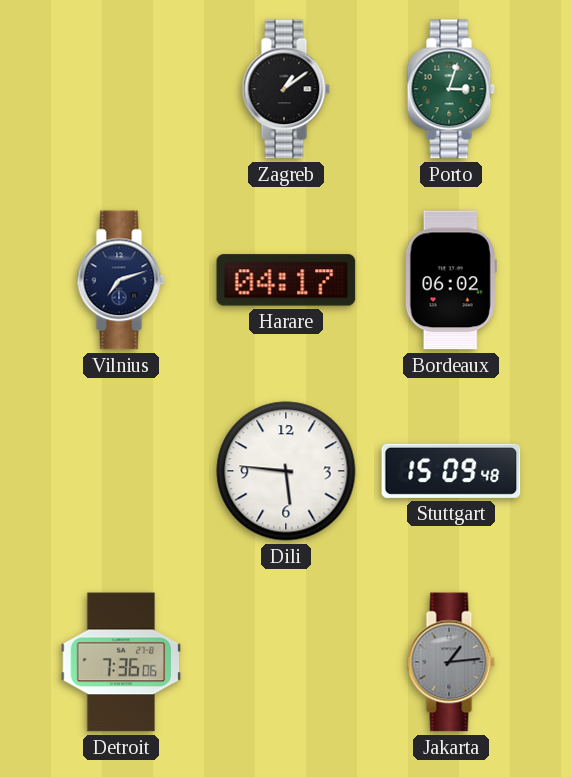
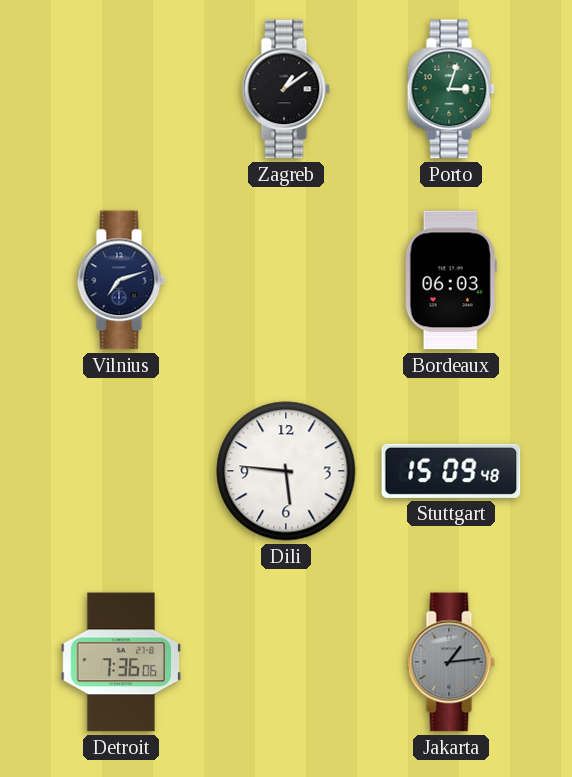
Harare: 04:17 -> none (286, 280)
Bordeaux: 06:02 -> 06:03 (451, 280)
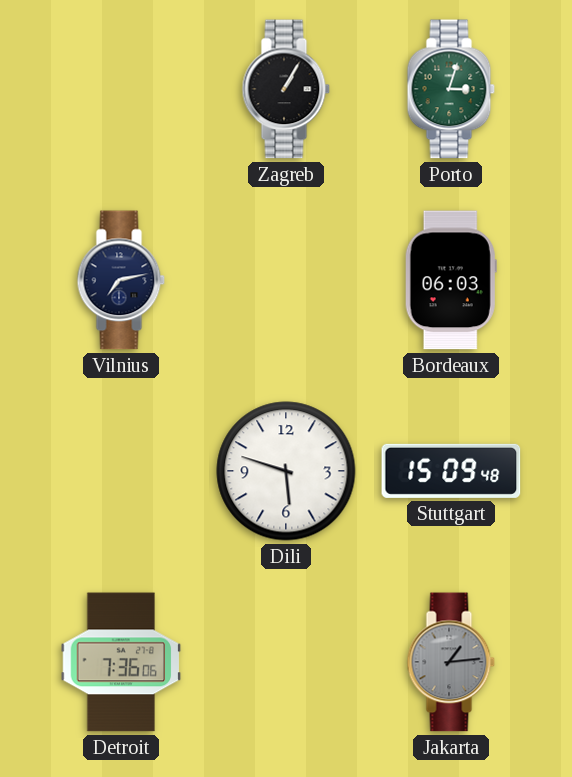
Zagreb: 1:09 -> 1:05 (286, 89)
Vilnius: 7:12 -> 7:13 (121, 280)
Dili: 5:46 -> 5:48 (286, 471)
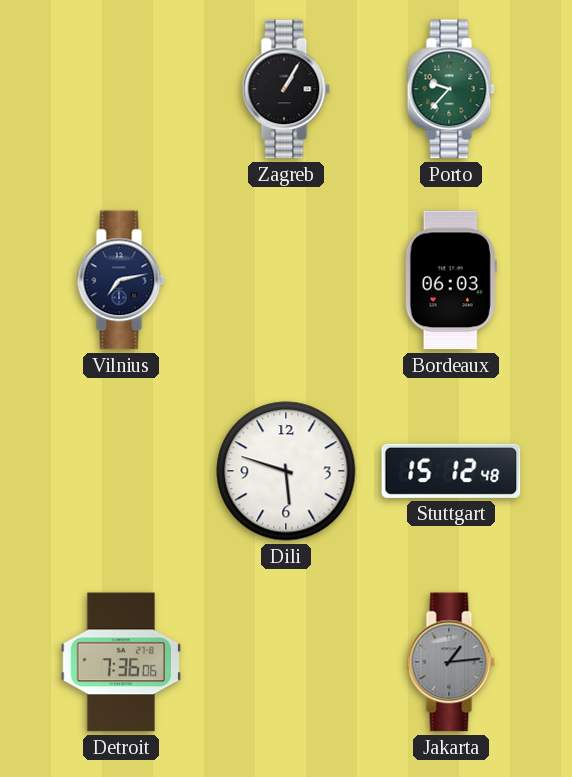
Porto: 3:03 -> 9:37 (451, 89)
Stuttgart: 15:09 -> 15:12 (451, 471)
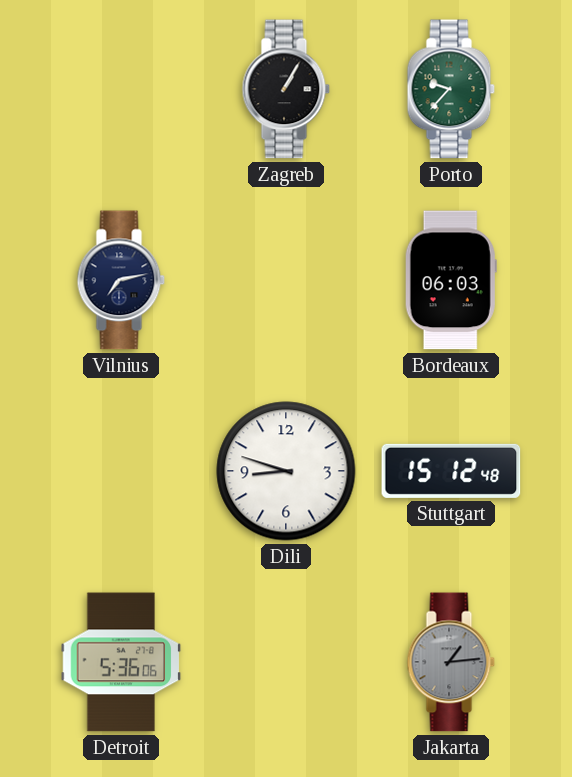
Dili: 5:48 -> 8:48 (286, 471)
Detroit: 7:36 -> 5:36 (121, 662)
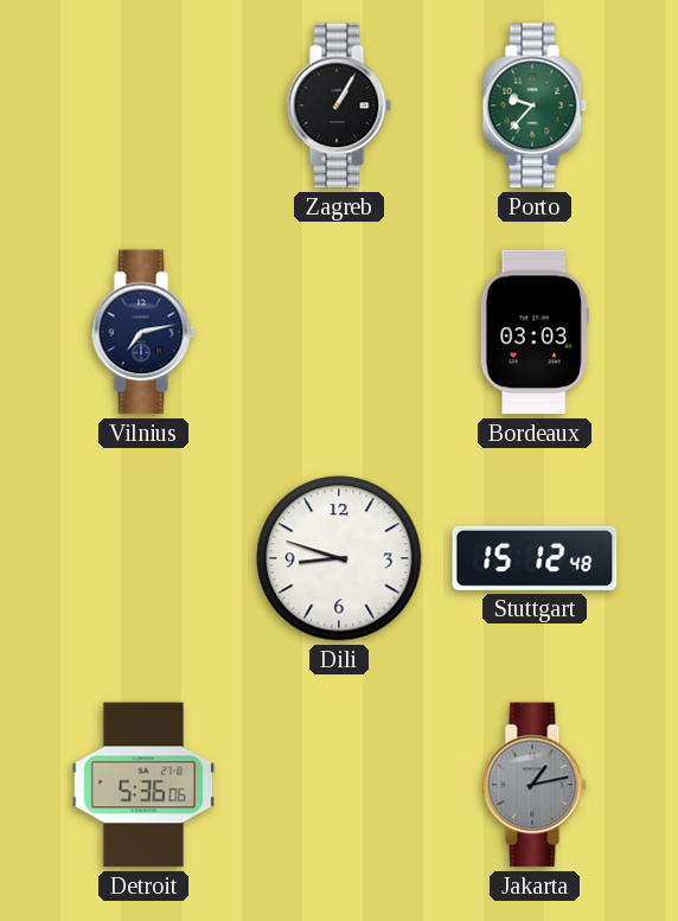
Bordeaux: 06:03 -> 03:03 (535, 332)
Jakarta: 1:14 -> 1:13 (535, 785)
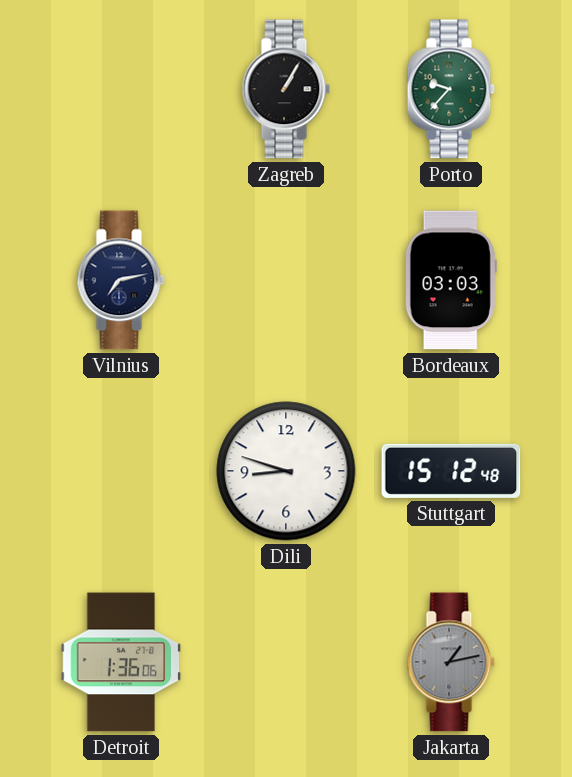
Detroit: 5:36 -> 1:36 (121, 662)
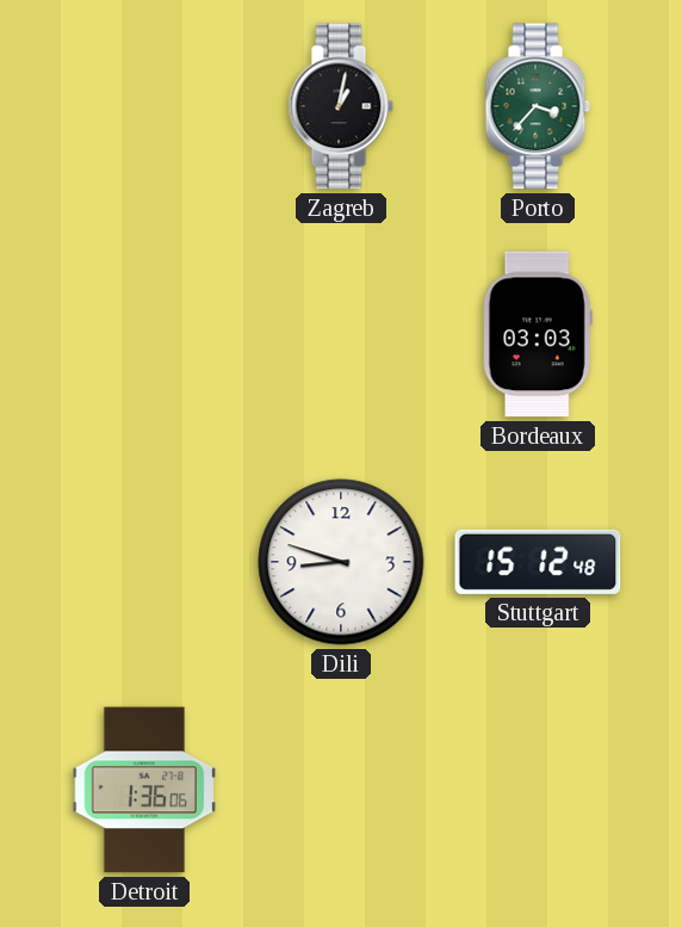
Zagreb: 1:05 -> 1:02 (341, 106)
Porto: 9:37 -> 3:37 (538, 106)
Vilnius: 7:13 -> none (121, 280)
Jakarta: 1:13 -> none (451, 662)
